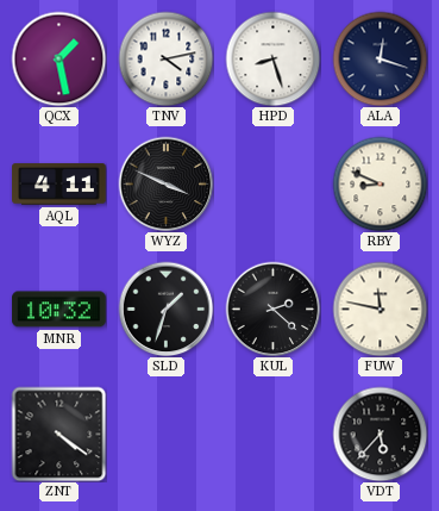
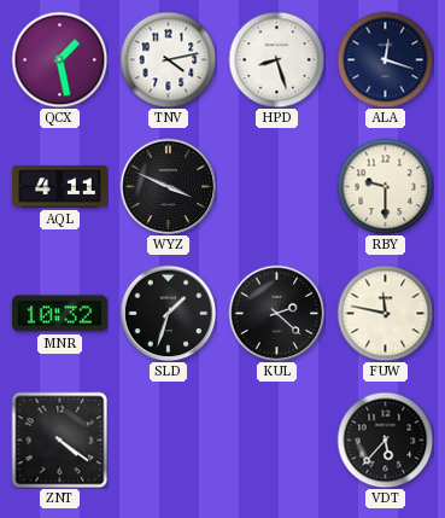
RBY: 8:49 -> 9:30 (385, 186)
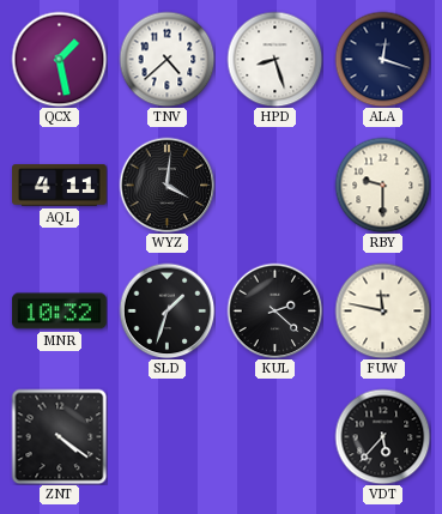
TNV: 4:13 -> 4:38 (166, 59)
WYZ: 3:49 -> 4:01 (166, 185)
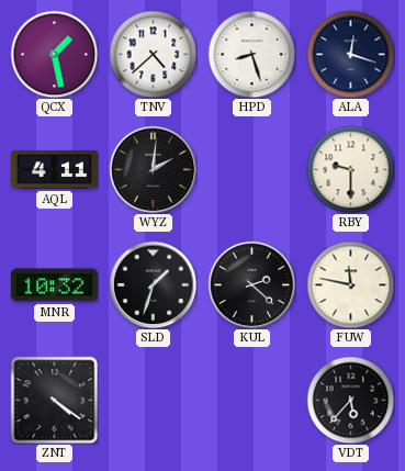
WYZ: 4:01 -> 2:01 (153, 169)
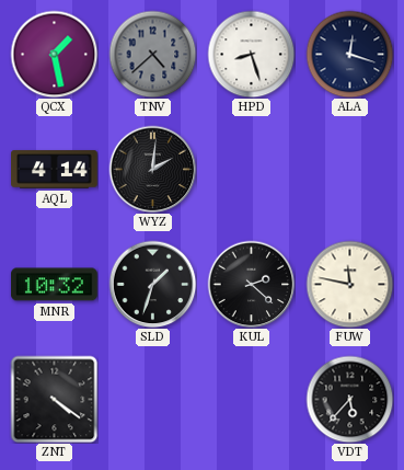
TNV dial: white -> grey (152, 54)
AQL: 4:11 -> 4:14 (55, 170)
RBY: 9:30 -> none (350, 169)
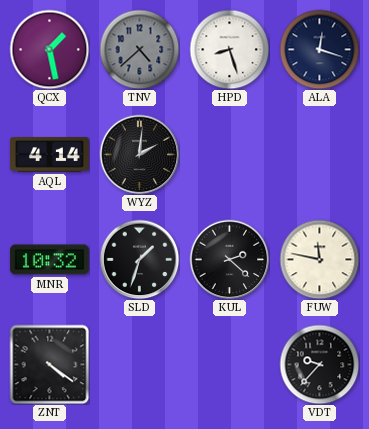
VDT: 5:37 -> 9:37 (319, 364)
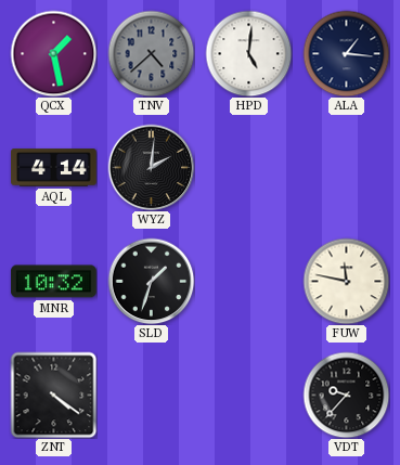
HPD: 8:27 -> 5:01 (248, 53)
ALA: 12:18 -> 1:16 (346, 53)
KUL: 2:22 -> none (229, 259)
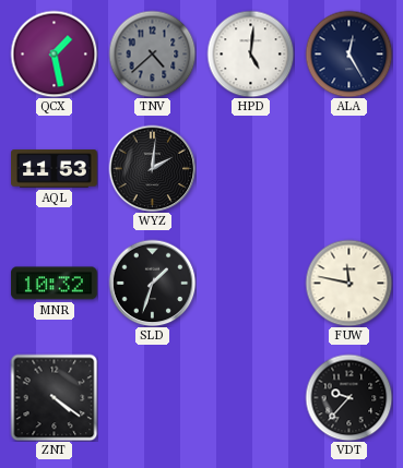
ALA: 1:16 -> 12:25 (348, 53)
AQL: 4:14 -> 11:53 (55, 169)
